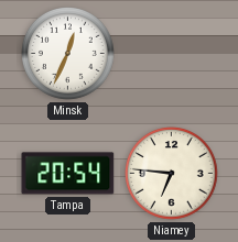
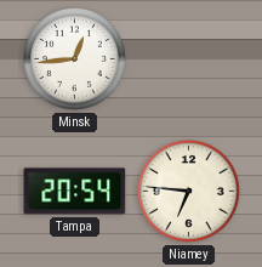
Minsk: 12:34 -> 12:44 (75, 59)
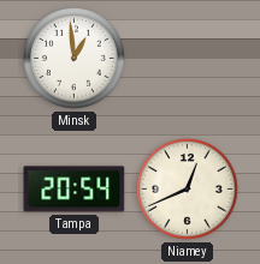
Minsk: 12:44 -> 12:59 (75, 59)
Niamey: 6:46 -> 12:41 (188, 190)
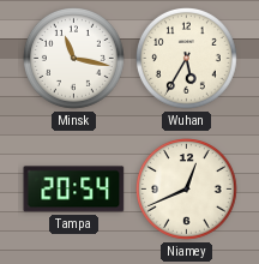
Minsk: 12:59 -> 11:17 (74, 59)
Wuhan: none -> 5:35 (187, 59)
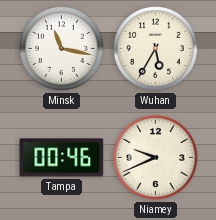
Tampa: 20:54 -> 00:46 (62, 158)
Niamey: 12:41 -> 9:41 (156, 158)
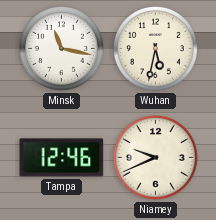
Wuhan: 5:35 -> 5:32 (156, 49)
Tampa: 00:46 -> 12:46 (62, 158)
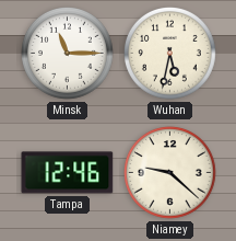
Minsk: 11:17 -> 11:15 (68, 54)
Niamey: 9:41 -> 9:22 (170, 173)
